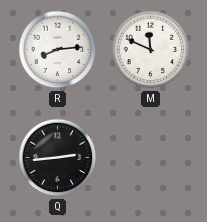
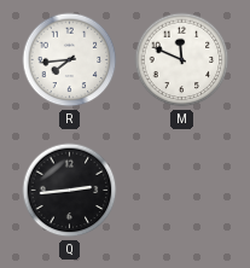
R: 8:14 -> 7:44 (70, 60)
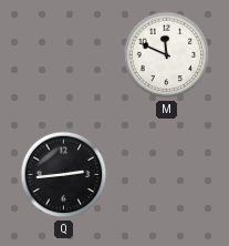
R: 7:44 -> none (70, 60)
